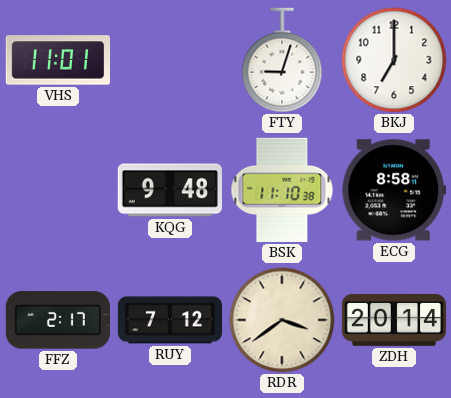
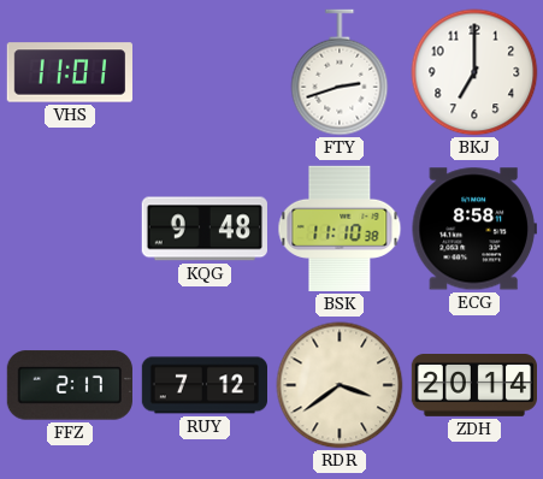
FTY: 9:03 -> 2:42 (340, 72)
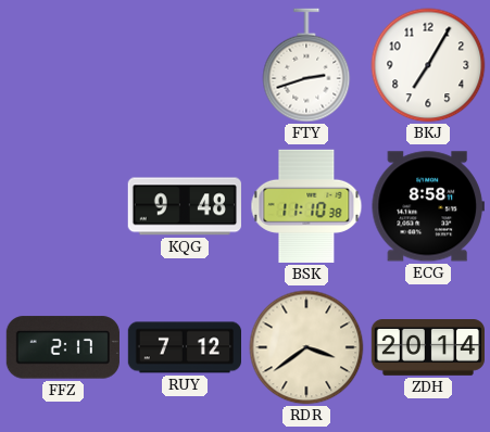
VHS: 11:01 -> none (69, 72)
BKJ: 7:00 -> 7:05 (428, 65)
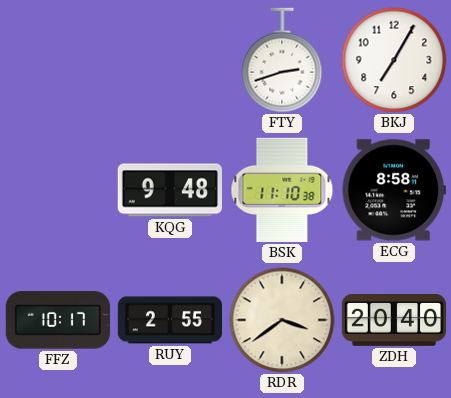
FFZ: 2:17 -> 10:17 (58, 320)
RUY: 7:12 -> 2:55 (169, 320)
ZDH: 20:14 -> 20:40 (393, 321)
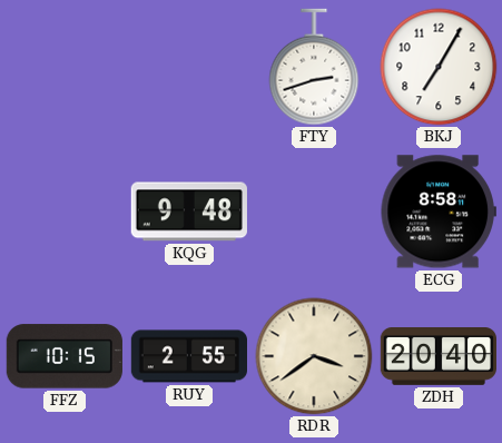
BSK: 11:10 -> none (282, 190)
FFZ: 10:17 -> 10:15 (65, 356)
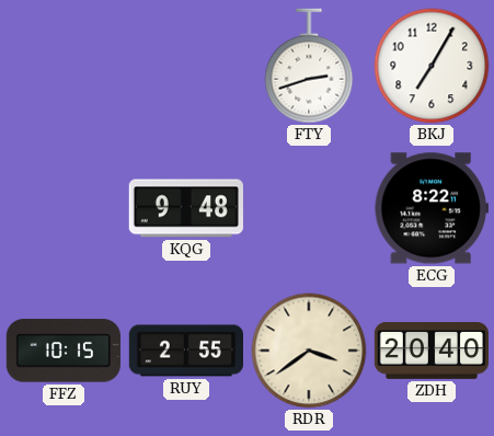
ECG: 8:58 -> 8:22 (432, 208)
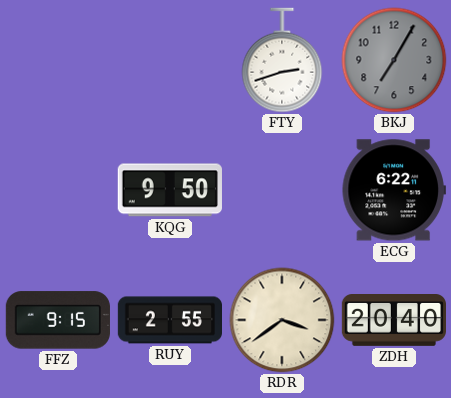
BKJ dial: white -> grey (394, 60)
KQG: 9:48 -> 9:50 (170, 190)
ECG: 8:22 -> 6:22 (394, 190)
FFZ: 10:15 -> 9:15 (58, 320)
